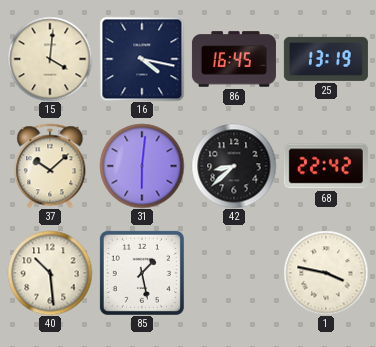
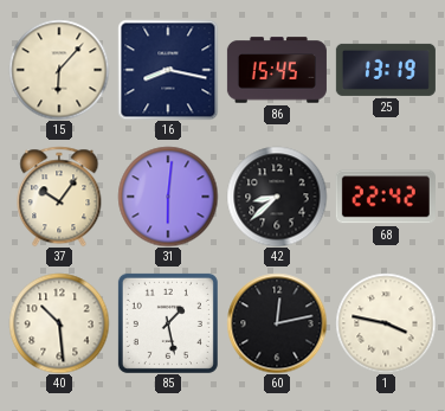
15: 4:01 -> 6:07 (59, 70)
16: 4:17 -> 8:17 (168, 70)
86: 16:45 -> 15:45 (277, 70)
37: 10:08 -> 10:06 (59, 197)
60: none -> 12:13 (277, 323)
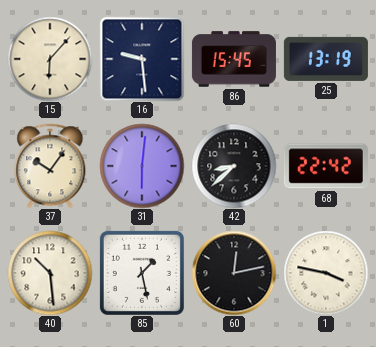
16: 8:17 -> 9:29 (142, 59)
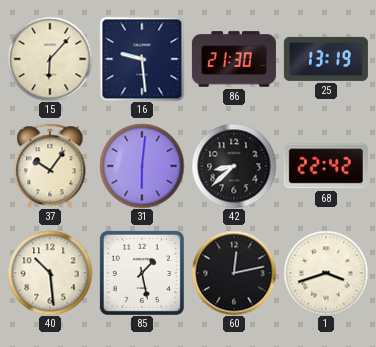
86: 15:45 -> 21:30 (234, 59)
1: 3:47 -> 3:42 (326, 273)
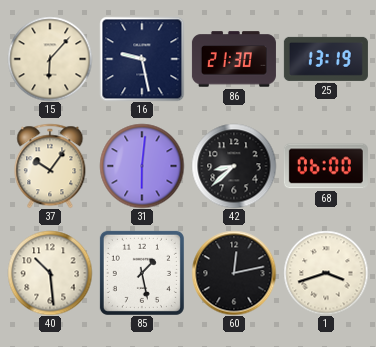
16: 9:29 -> 9:28 (142, 59)
68: 22:42 -> 06:00 (326, 166)
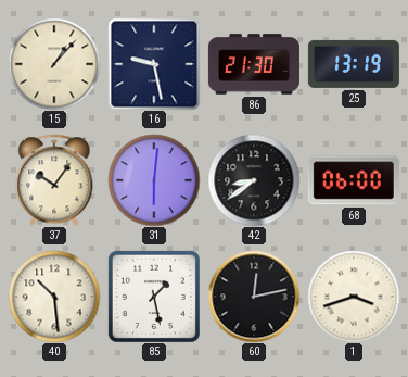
15: 6:07 -> 1:07 (54, 64)
42: 8:38 -> 8:39 (254, 180)
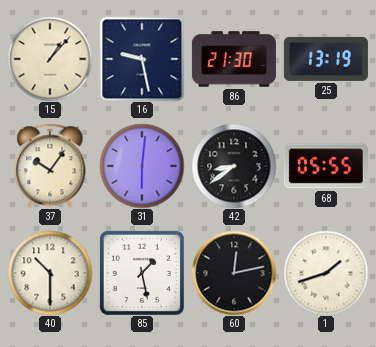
68: 06:00 -> 05:55 (326, 166)
40: 10:29 -> 10:30 (50, 273)
1: 3:42 -> 1:42 (326, 273)
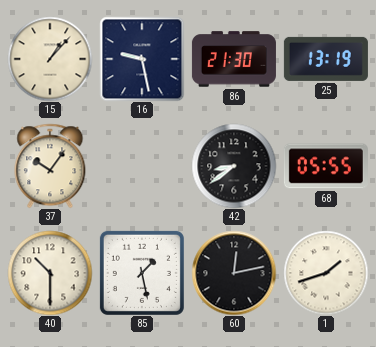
31: 6:01 -> none (142, 166)
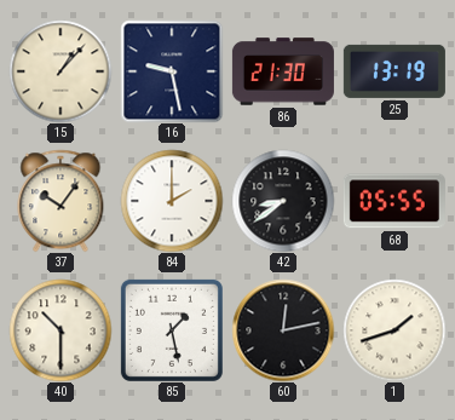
84: none -> 2:00 (172, 201)
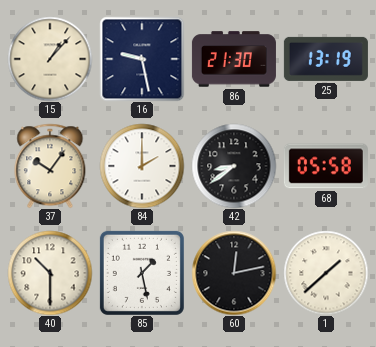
68: 05:55 -> 05:58 (326, 166)
1: 1:42 -> 1:38 (326, 273)
